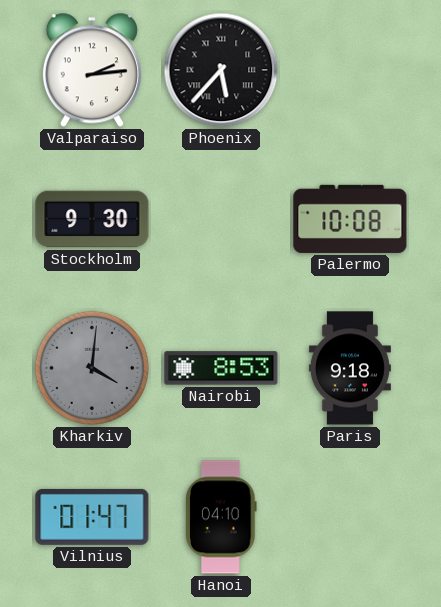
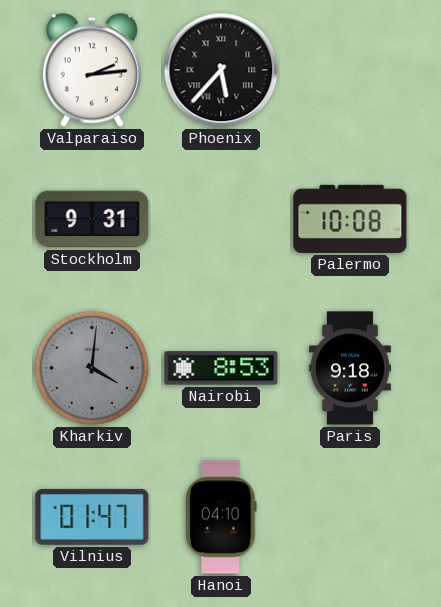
Stockholm: 9:30 -> 9:31 (92, 219)
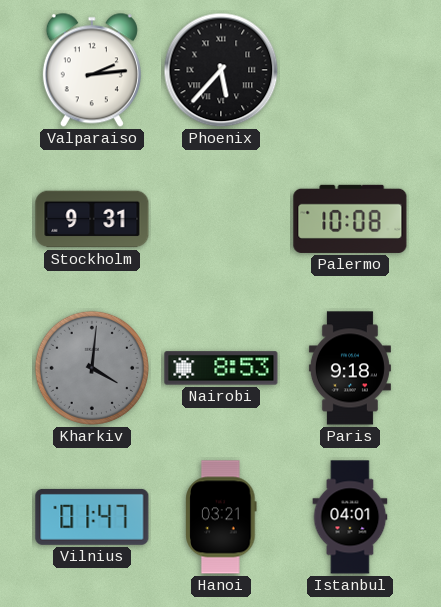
Hanoi: 04:10 -> 03:21 (221, 517)
Istanbul: none -> 04:01 (350, 517)
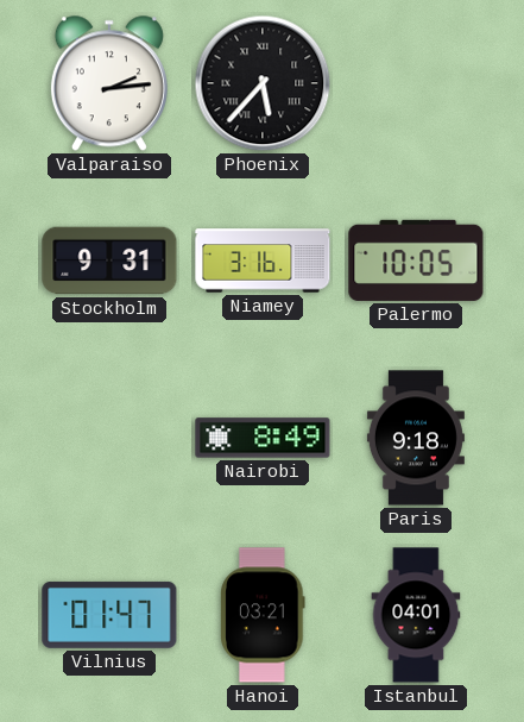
Niamey: none -> 3:16 (263, 260)
Palermo: 10:08 -> 10:05 (416, 260)
Kharkiv: 4:01 -> none (92, 368)
Nairobi: 8:53 -> 8:49 (263, 438)
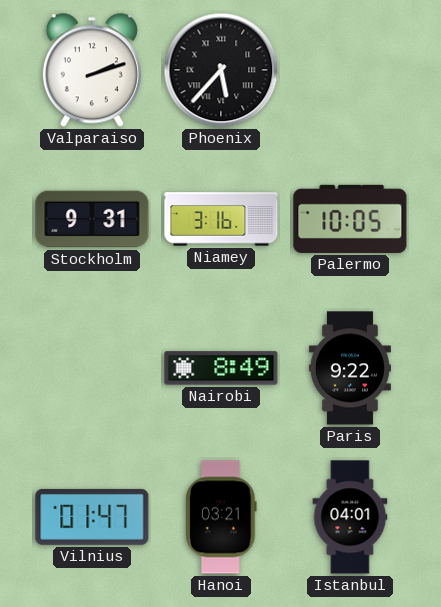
Valparaiso: 2:14 -> 2:12 (92, 70)
Paris: 9:18 -> 9:22 (350, 368)
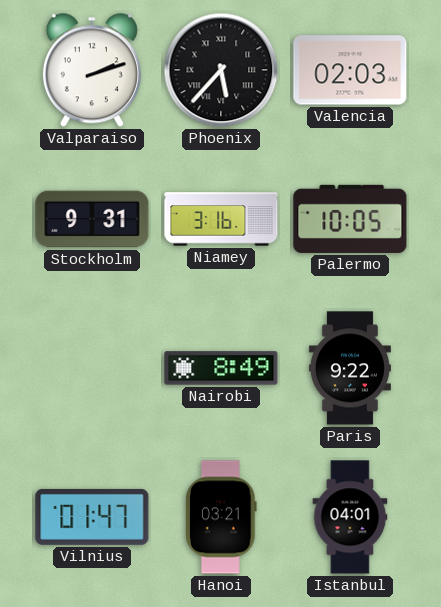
Valencia: none -> 02:03 (350, 70)
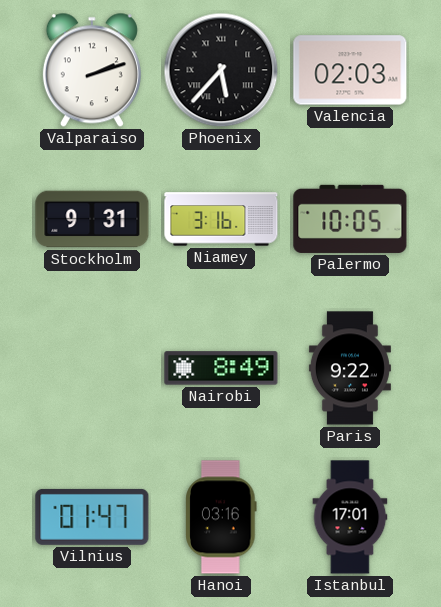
Hanoi: 03:21 -> 03:16 (221, 517)
Istanbul: 04:01 -> 17:01 (350, 517)
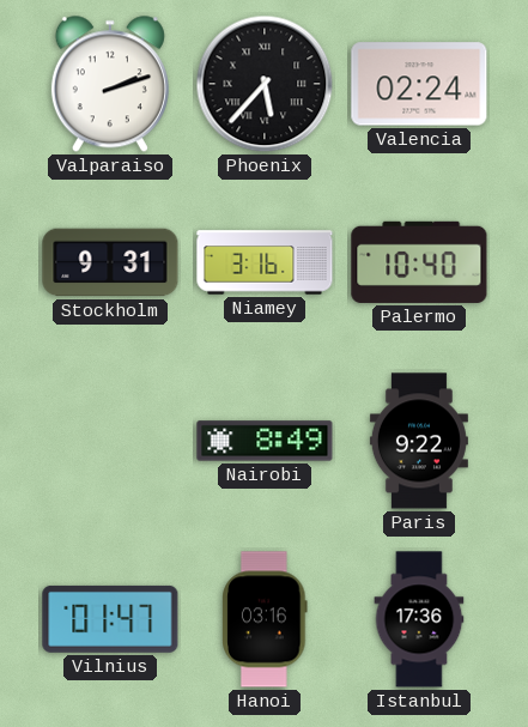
Valencia: 02:03 -> 02:24 (419, 84)
Palermo: 10:05 -> 10:40 (419, 262)
Istanbul: 17:01 -> 17:36 (419, 619)
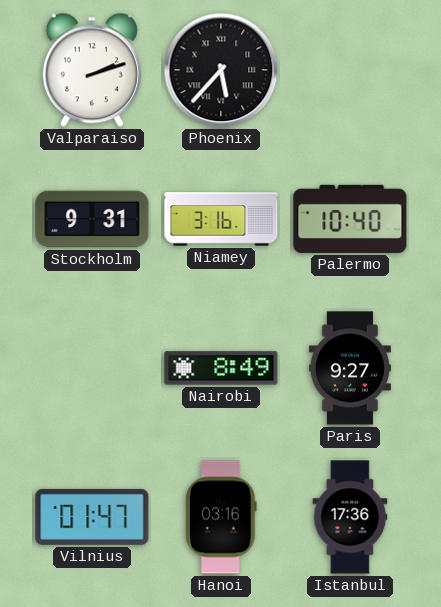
Valencia: 02:24 -> none (419, 84)
Paris: 9:22 -> 9:27 (350, 368)
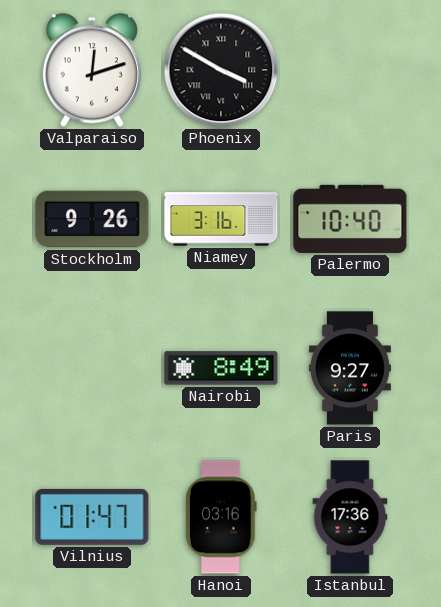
Valparaiso: 2:12 -> 12:12 (92, 70)
Phoenix: 5:37 -> 3:50 (221, 70)
Stockholm: 9:31 -> 9:26 (92, 219)
